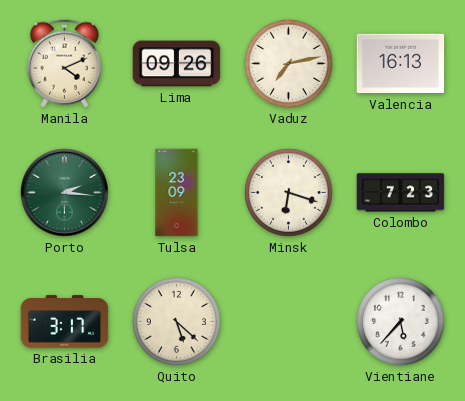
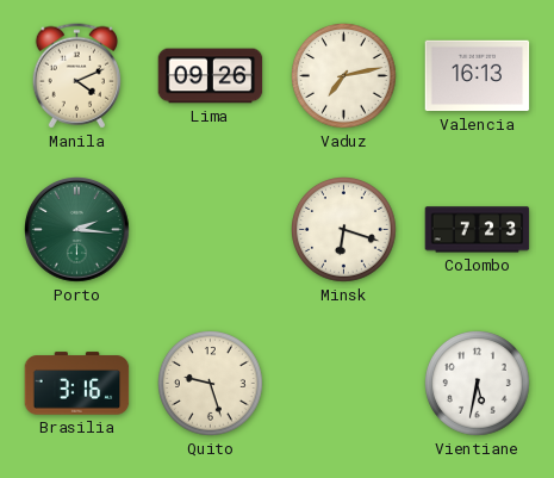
Tulsa: 23:09 -> none (177, 193)
Brasilia: 3:17 -> 3:16 (77, 384)
Quito: 5:22 -> 9:27 (211, 384)
Vientiane: 5:37 -> 5:32 (478, 384)
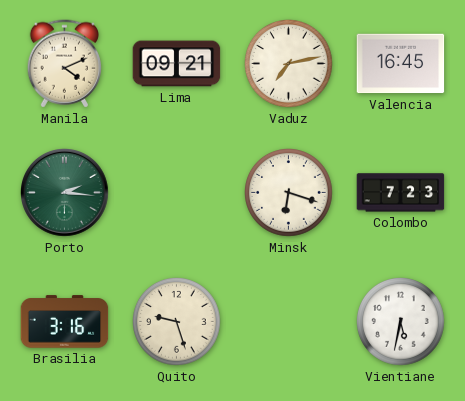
Lima: 09:26 -> 09:21 (177, 64)
Valencia: 16:13 -> 16:45 (401, 64)
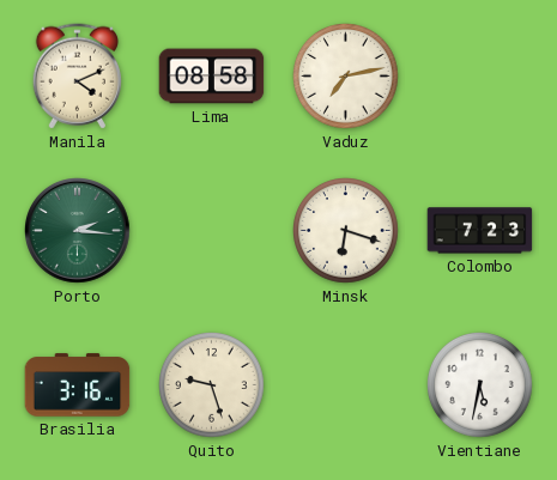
Lima: 09:21 -> 08:58 (212, 77)
Valencia: 16:45 -> none (401, 64)
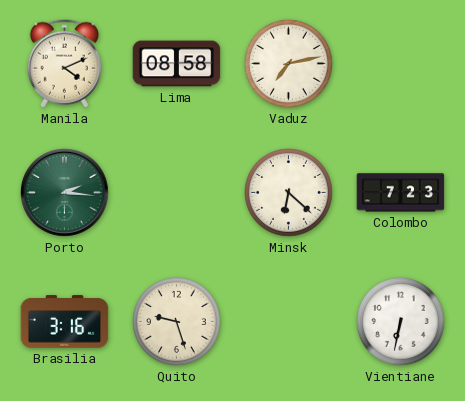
Minsk: 6:18 -> 6:22 (289, 193)
Vientiane: 5:32 -> 6:32 (401, 322)
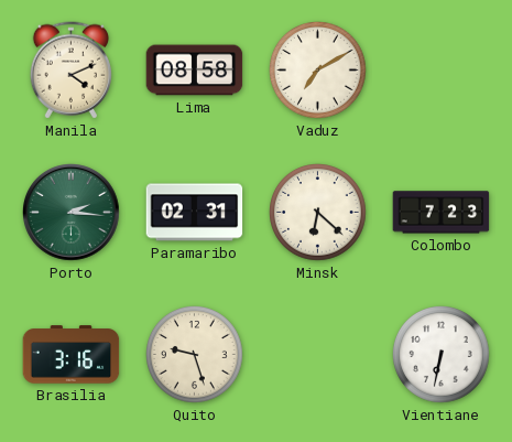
Vaduz: 7:13 -> 7:10 (318, 71)
Paramaribo: none -> 02:31 (195, 213)
